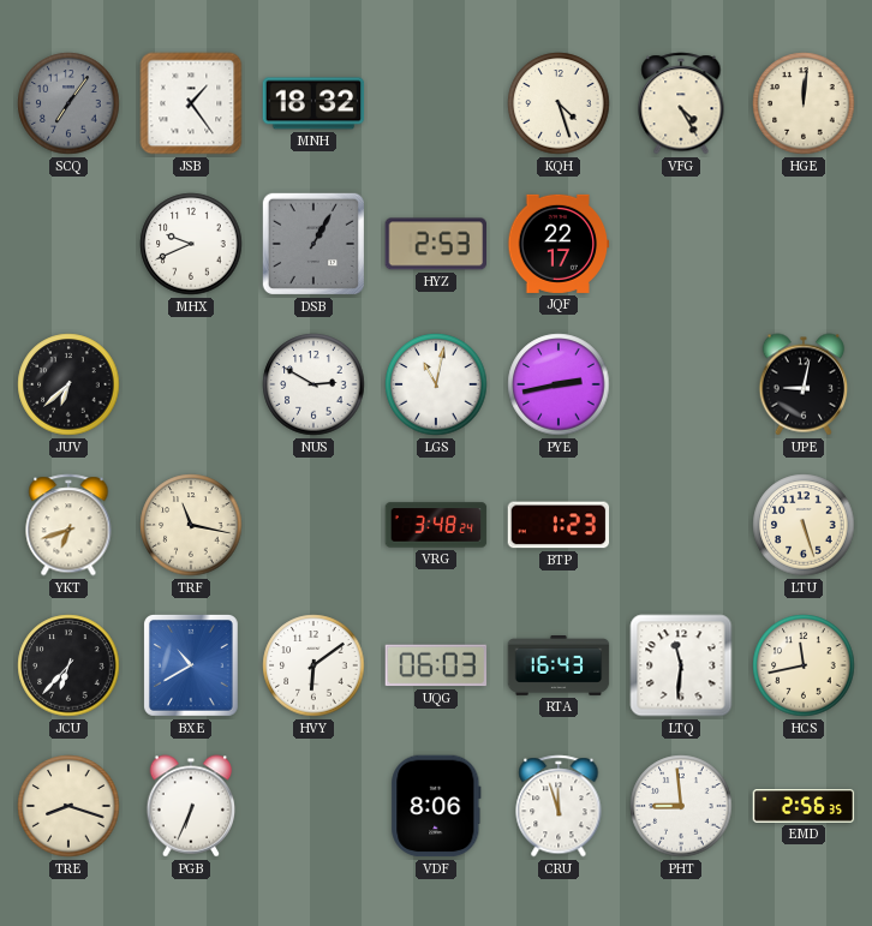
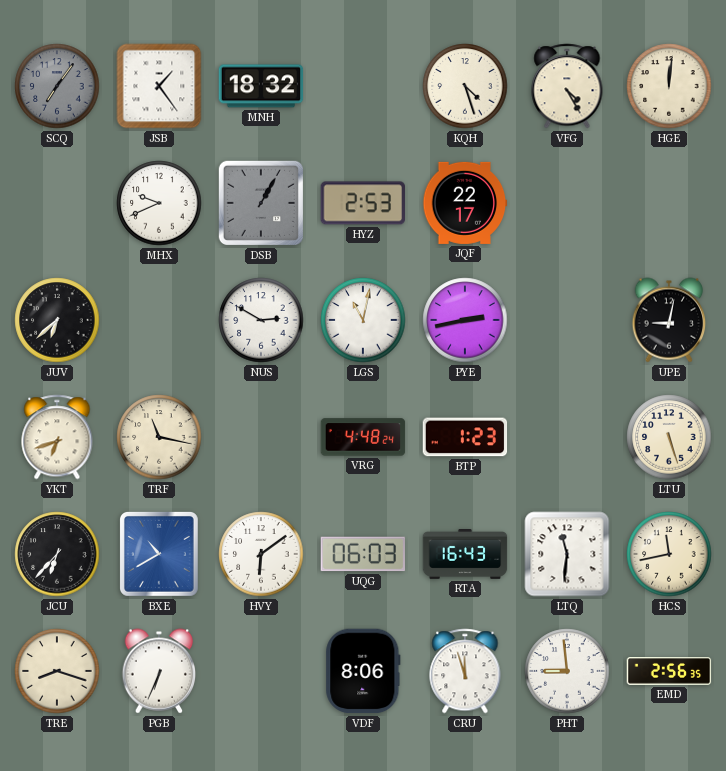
VRG: 3:48 -> 4:48 (363, 437)
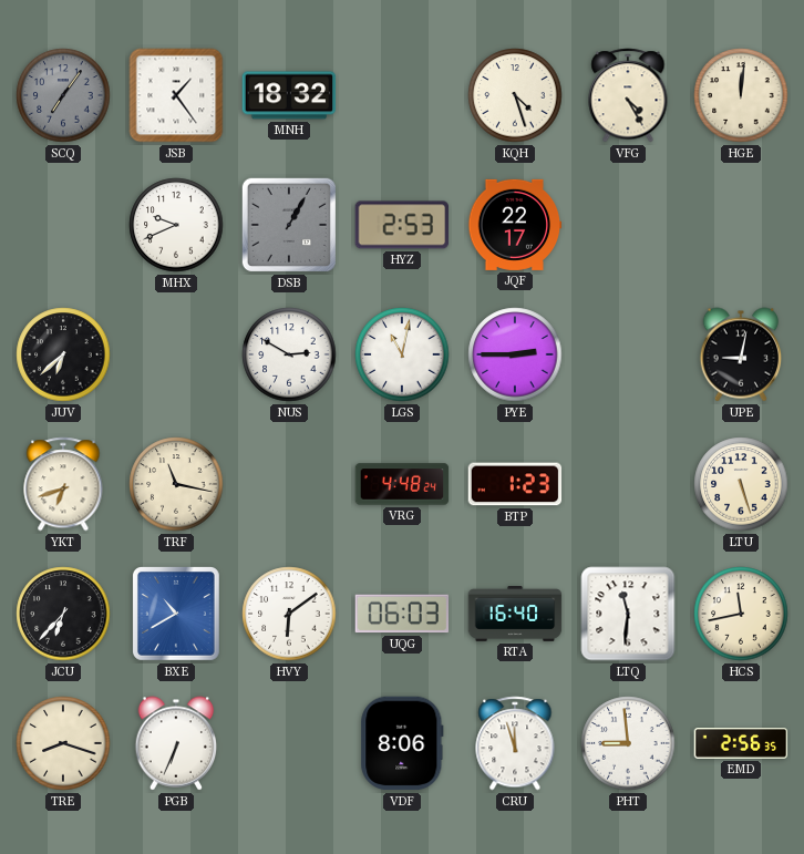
PYE: 2:43 -> 2:45 (515, 354)
RTA: 16:43 -> 16:40 (515, 615)
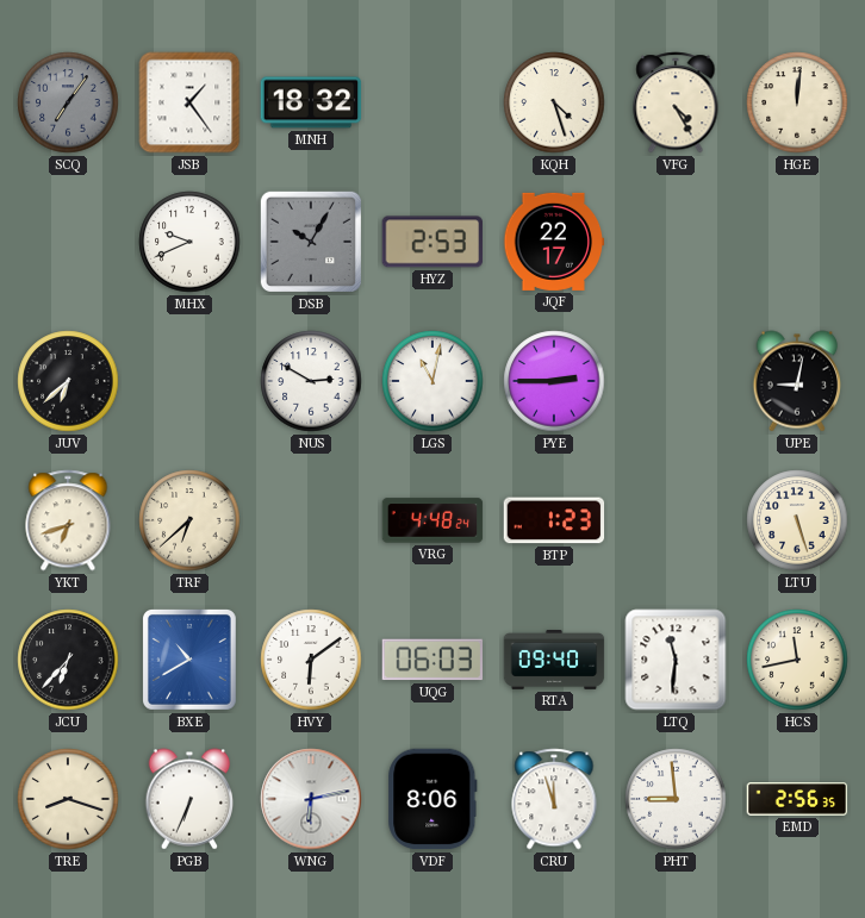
DSB: 1:05 -> 10:05 (311, 242)
TRF: 11:17 -> 6:38 (189, 520)
RTA: 16:40 -> 09:40 (554, 661)
WNG: none -> 6:13 (311, 799)
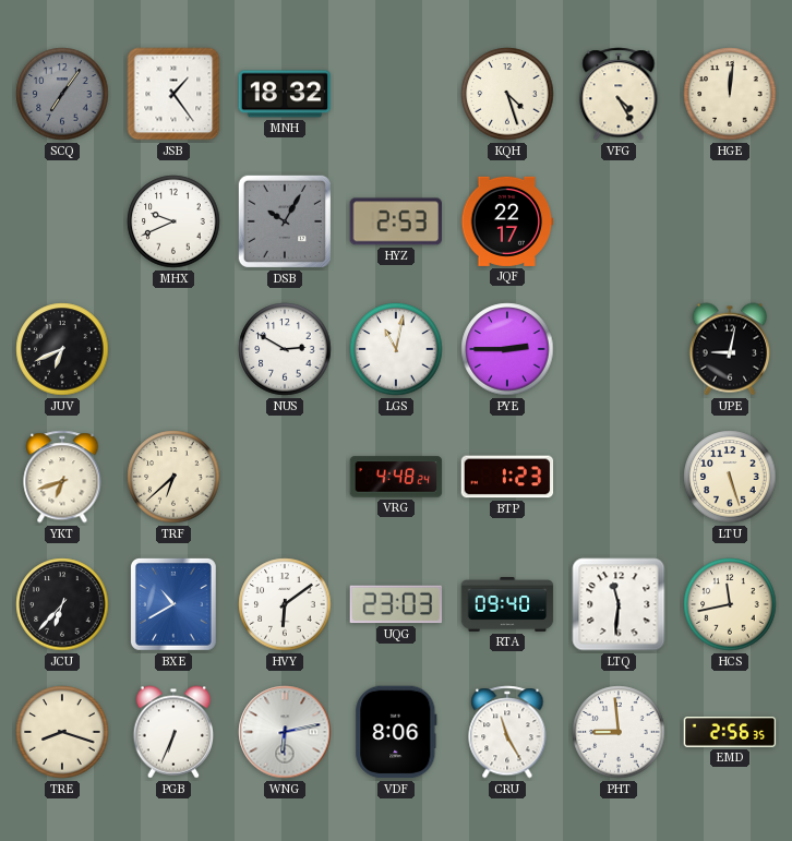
JUV: 6:38 -> 6:41 (62, 349)
UQG: 06:03 -> 23:03 (396, 604)
CRU: 11:57 -> 11:25 (507, 732)
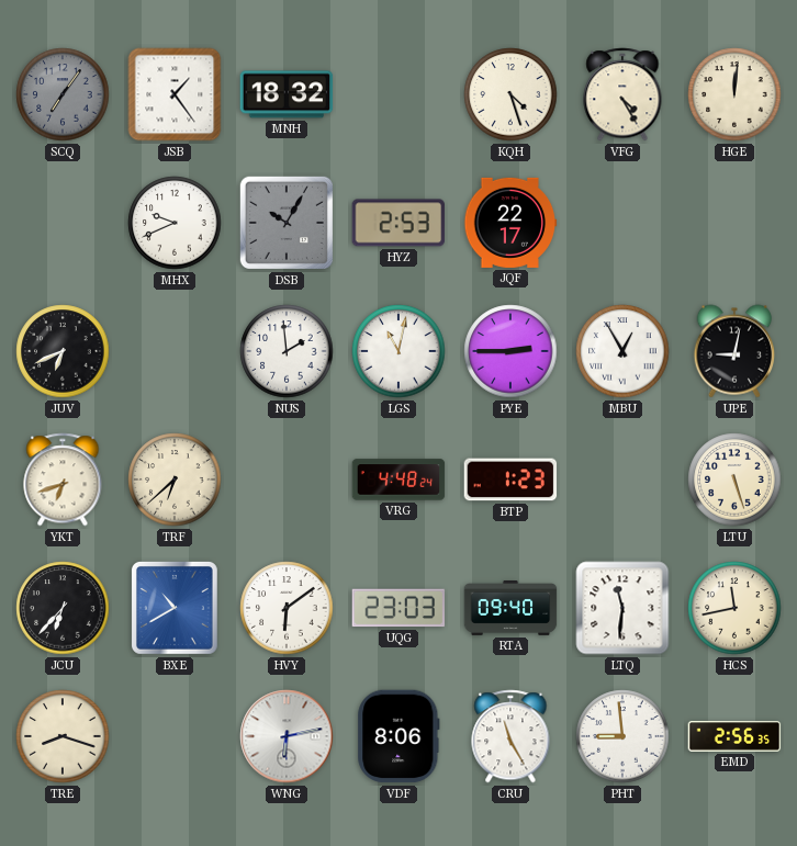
NUS: 2:50 -> 1:59 (287, 351)
MBU: none -> 12:55 (622, 351)
PGB: 6:34 -> none (173, 732)
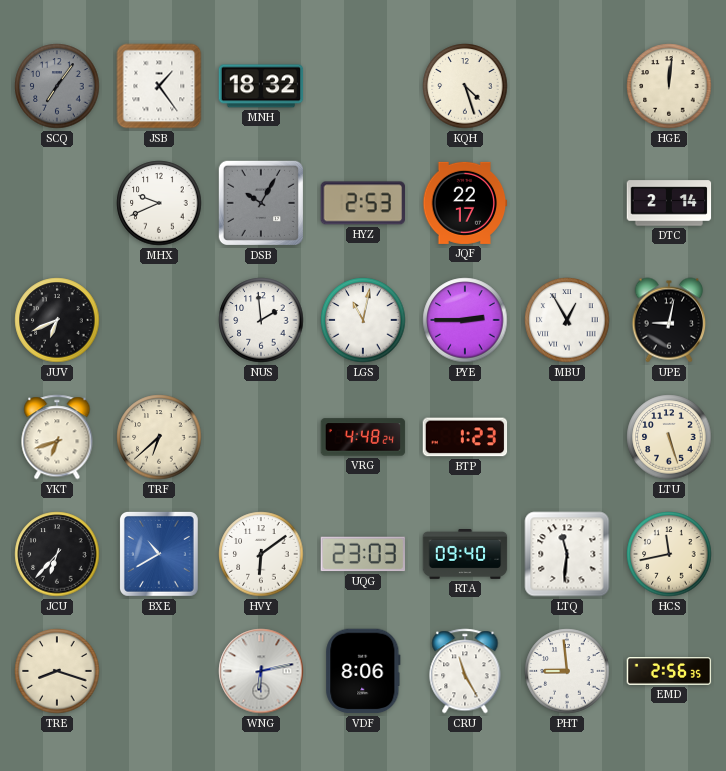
VFG: 4:25 -> none (622, 94)
DTC: none -> 2:14 (669, 203)
